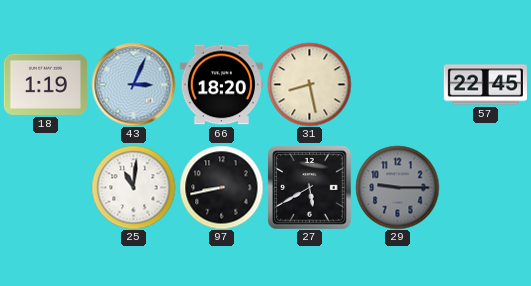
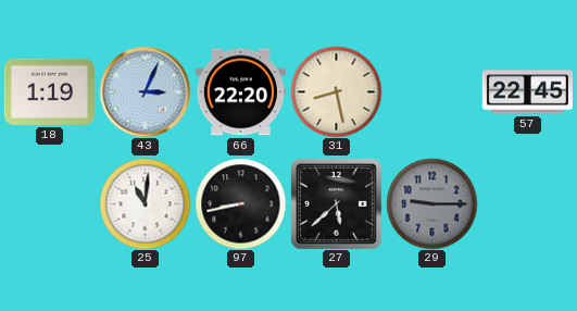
66: 18:20 -> 22:20 (240, 92)
27: 5:40 -> 5:38 (336, 203)
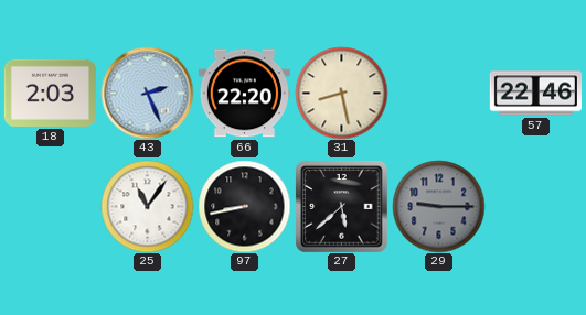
18: 1:19 -> 2:03 (50, 93)
43: 3:04 -> 2:26 (147, 93)
57: 22:45 -> 22:46 (535, 94)
25: 11:01 -> 11:06 (147, 206)
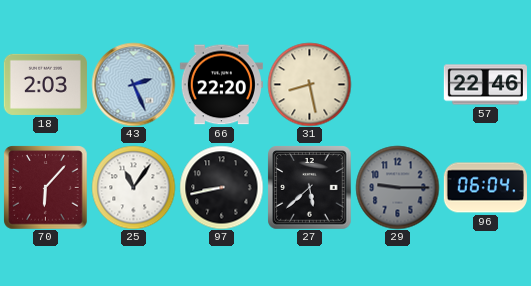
70: none -> 6:07 (45, 187)
96: none -> 06:04 (485, 188)
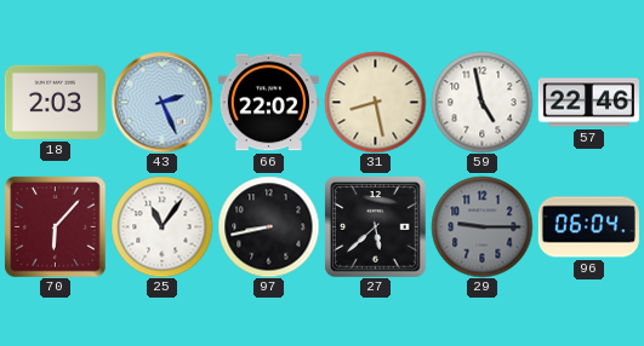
66: 22:20 -> 22:02 (268, 103)
59: none -> 4:58 (481, 102)
